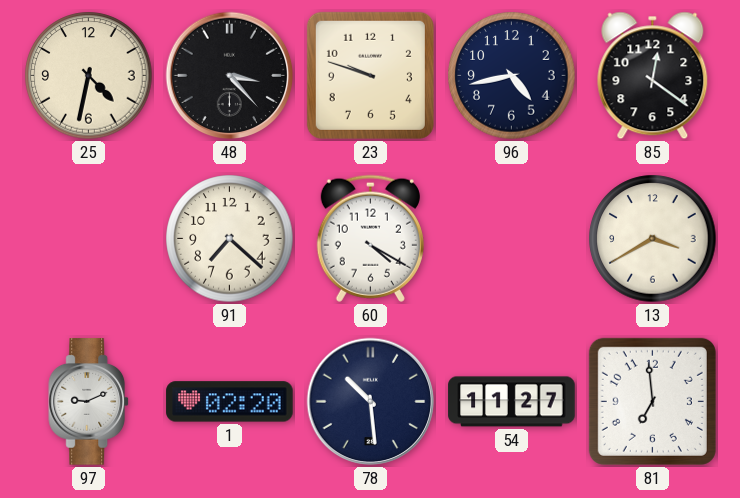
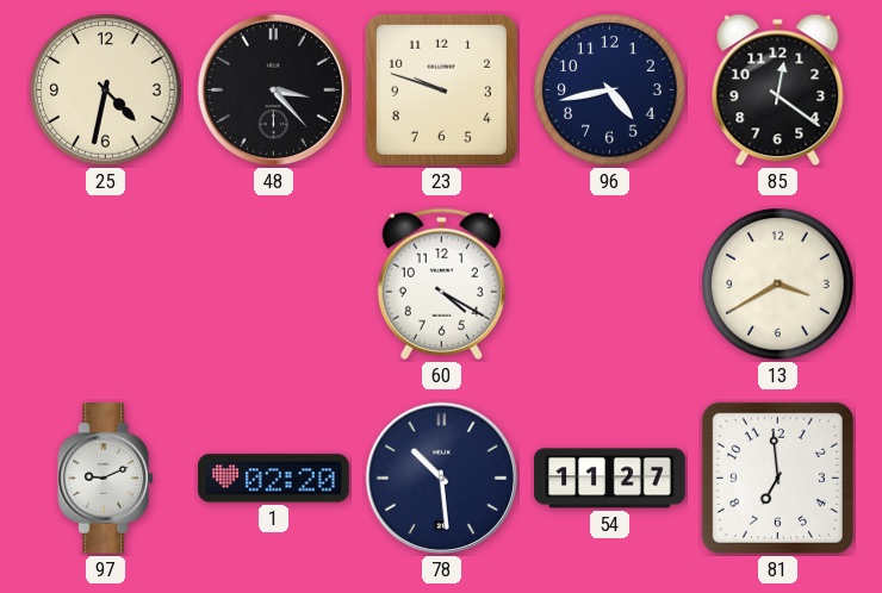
91: 7:22 -> none (230, 239)
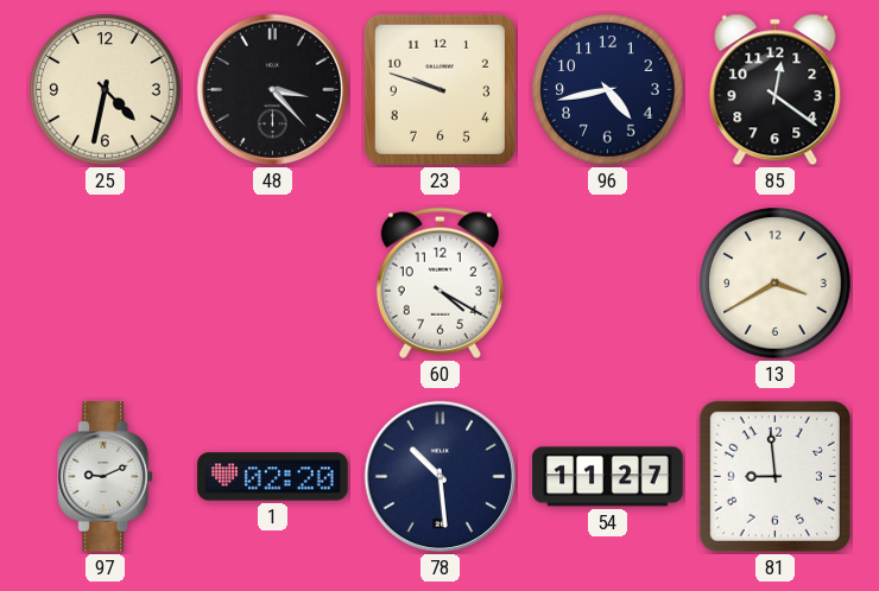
81: 6:59 -> 8:59 (774, 476)
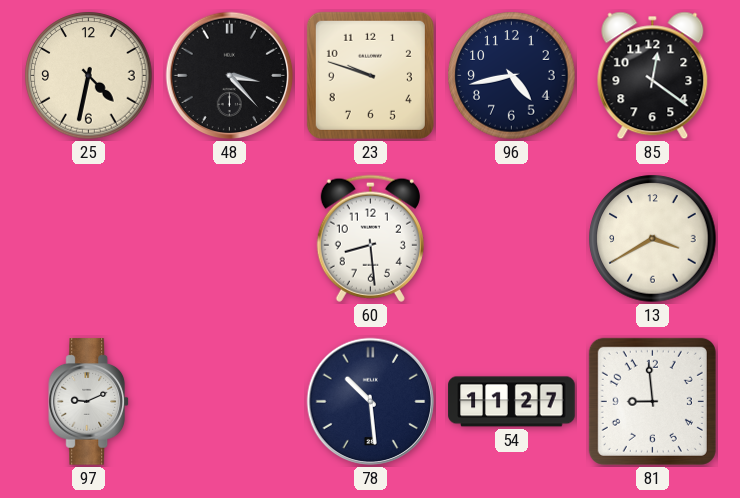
60: 4:20 -> 8:29 (370, 238)
1: 02:20 -> none (273, 477)
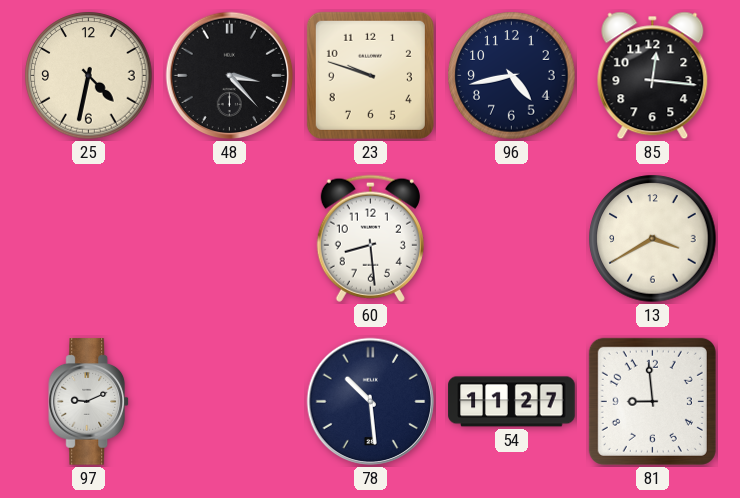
85: 12:21 -> 12:16 (653, 76)
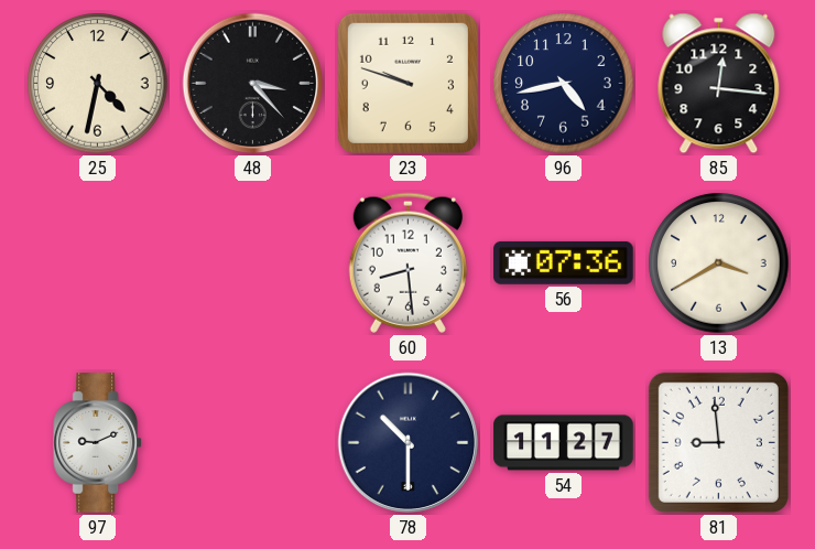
56: none -> 07:36 (564, 262)
78: 10:29 -> 10:30 (409, 443)
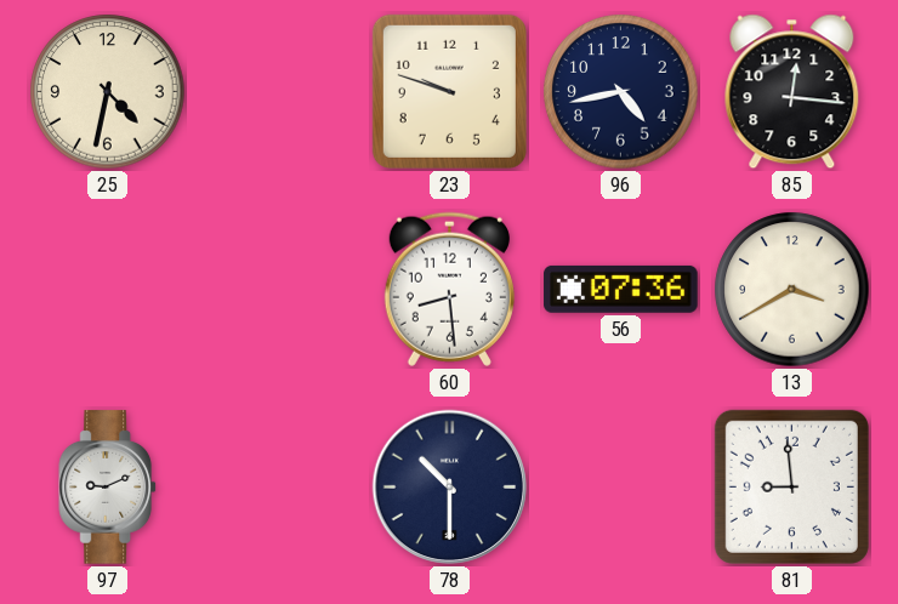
48: 3:23 -> none (253, 84)
54: 11:27 -> none (564, 443)
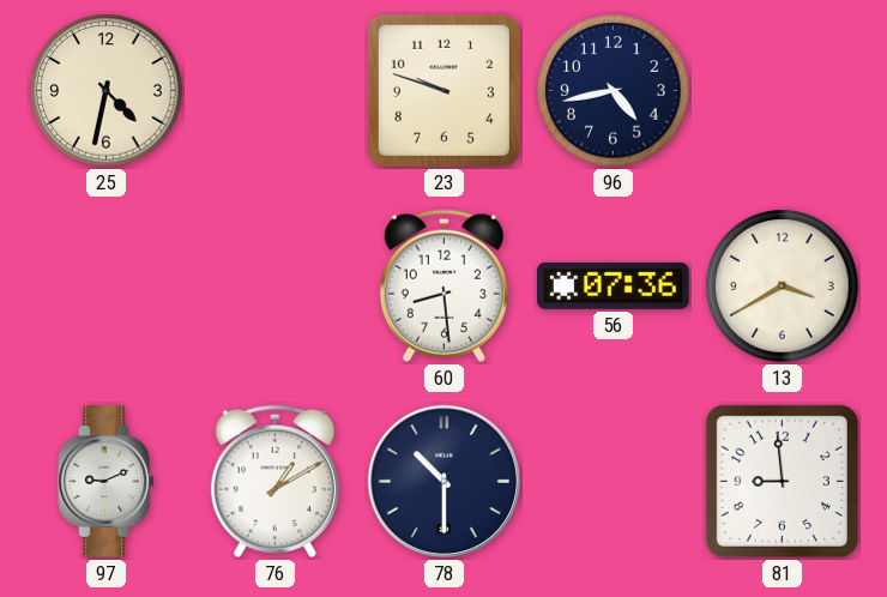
85: 12:16 -> none (792, 92)
76: none -> 1:10 (274, 481)
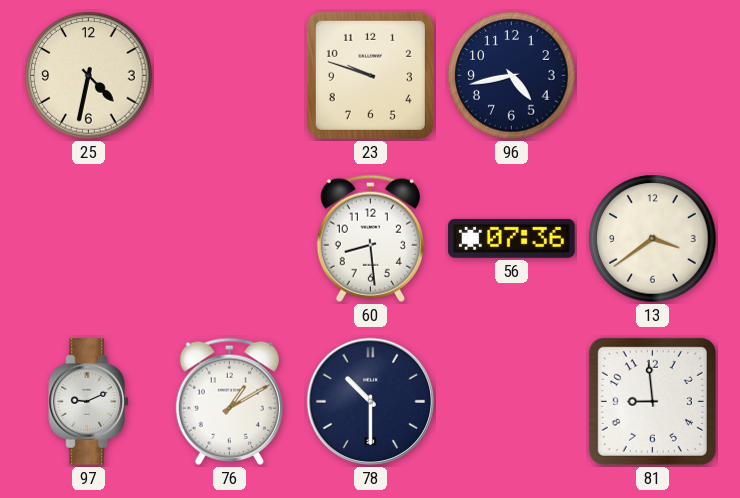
13: 3:40 -> 3:39 (653, 239)
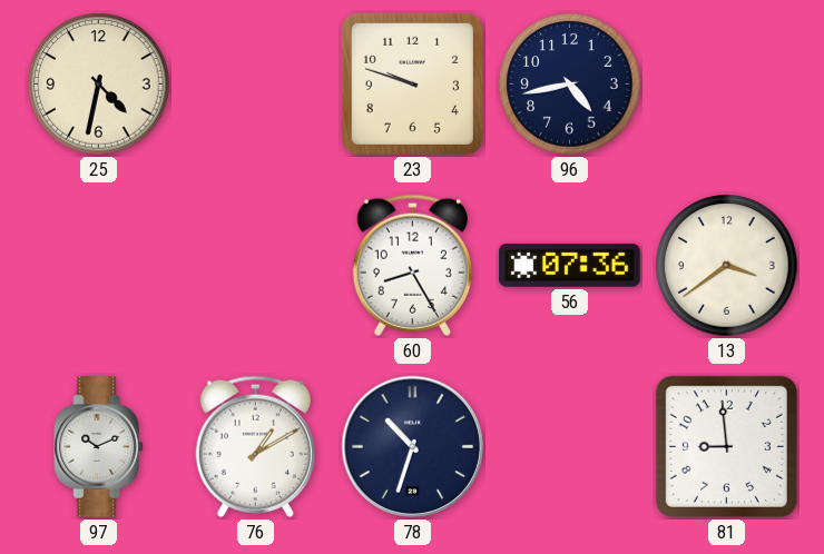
60: 8:29 -> 8:25 (412, 265)
97: 9:11 -> 10:11 (99, 447)
78: 10:30 -> 10:33 (413, 447)
